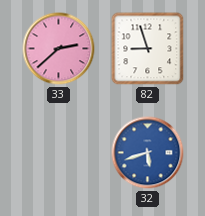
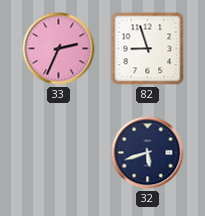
33: 2:38 -> 2:34 (59, 49)
32 dial: blue -> navy (148, 153)
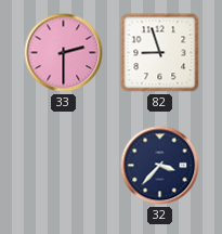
33: 2:34 -> 2:30 (64, 53)
32: 5:42 -> 3:37 (160, 166)
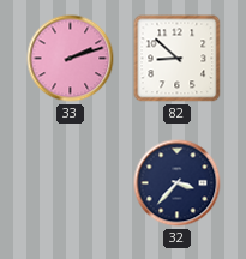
33: 2:30 -> 2:12 (71, 59)
82: 8:57 -> 8:52 (178, 59)
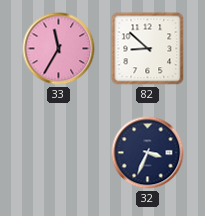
33: 2:12 -> 11:35 (59, 49)
32: 3:37 -> 3:34 (148, 153)
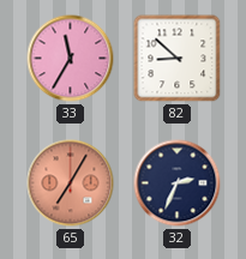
65: none -> 7:05 (71, 183)
32: 3:34 -> 2:34 (178, 183)
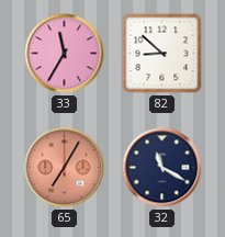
32: 2:34 -> 11:20 (162, 168)
